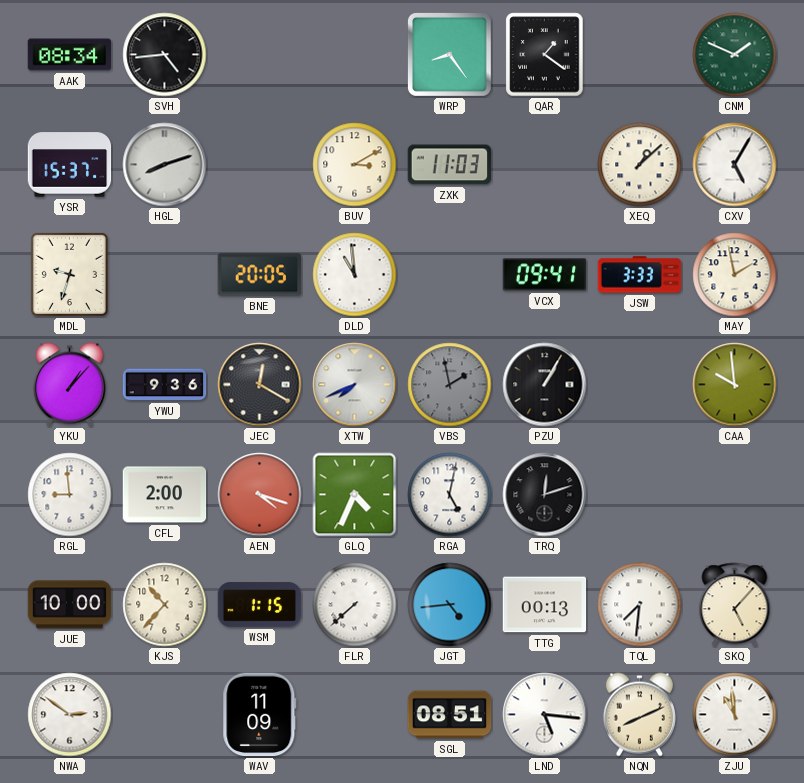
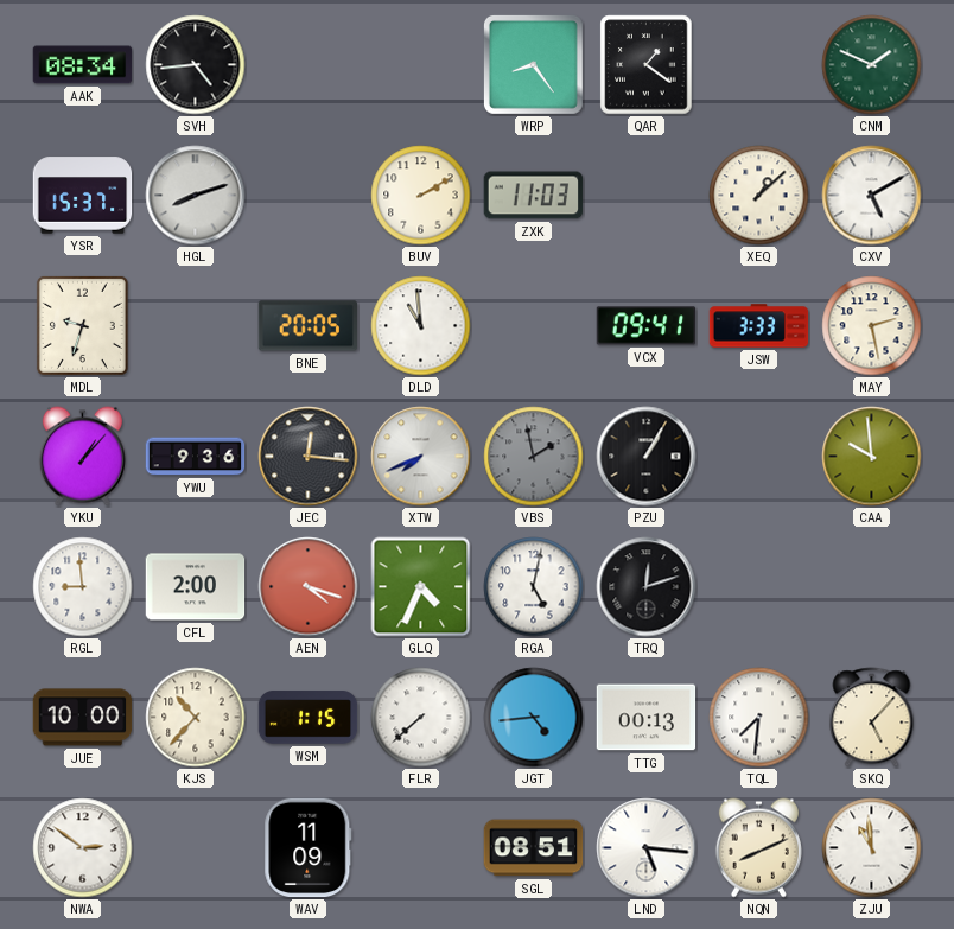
BUV: 3:10 -> 2:10 (421, 196)
CXV: 5:05 -> 5:10 (872, 196)
MAY: 1:58 -> 2:28 (872, 326)
JEC: 12:20 -> 12:16 (309, 457)
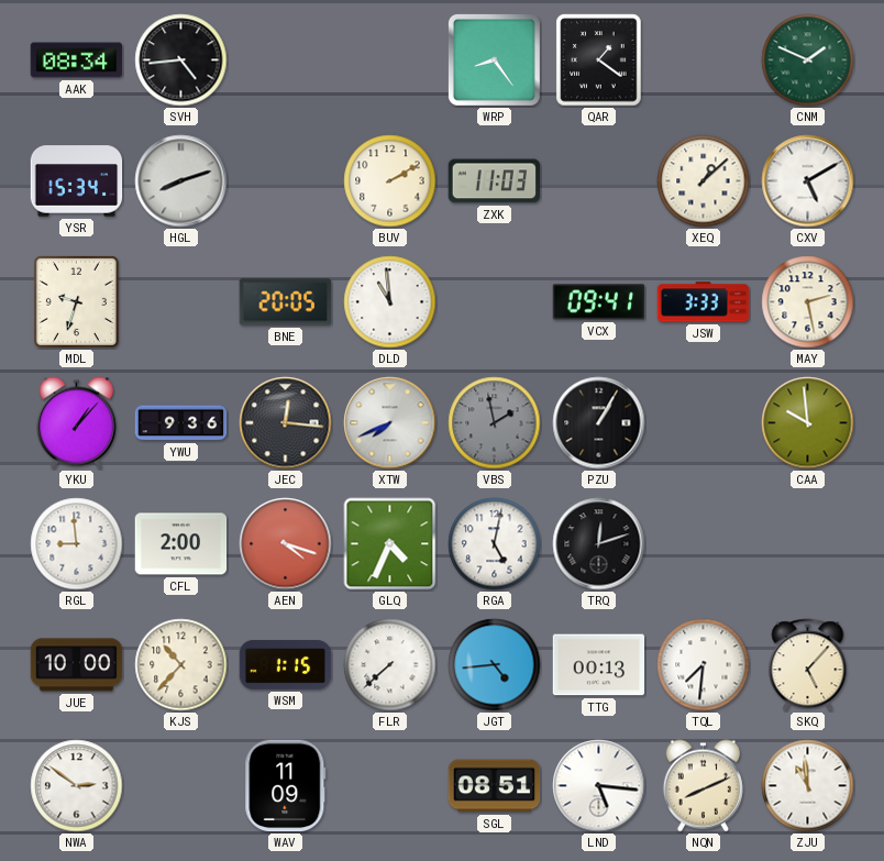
YSR: 15:37 -> 15:34 (77, 181)
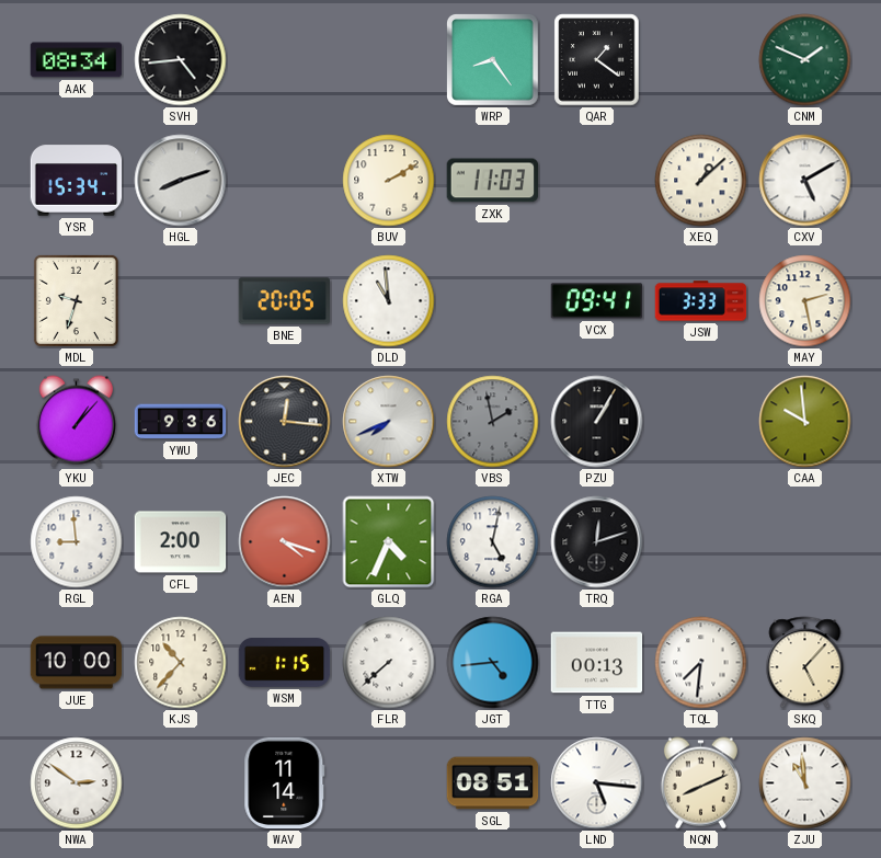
WAV: 11:09 -> 11:14 (285, 783)
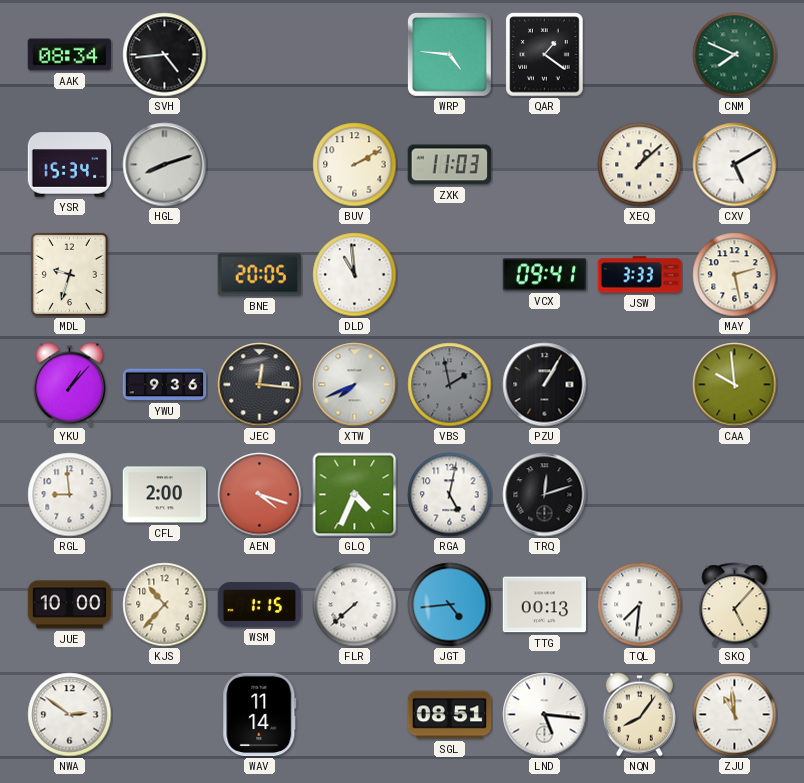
WRP: 8:24 -> 4:46 (449, 54)
CNM: 1:49 -> 7:49 (735, 55)
NQN: 8:11 -> 8:06 (639, 715)
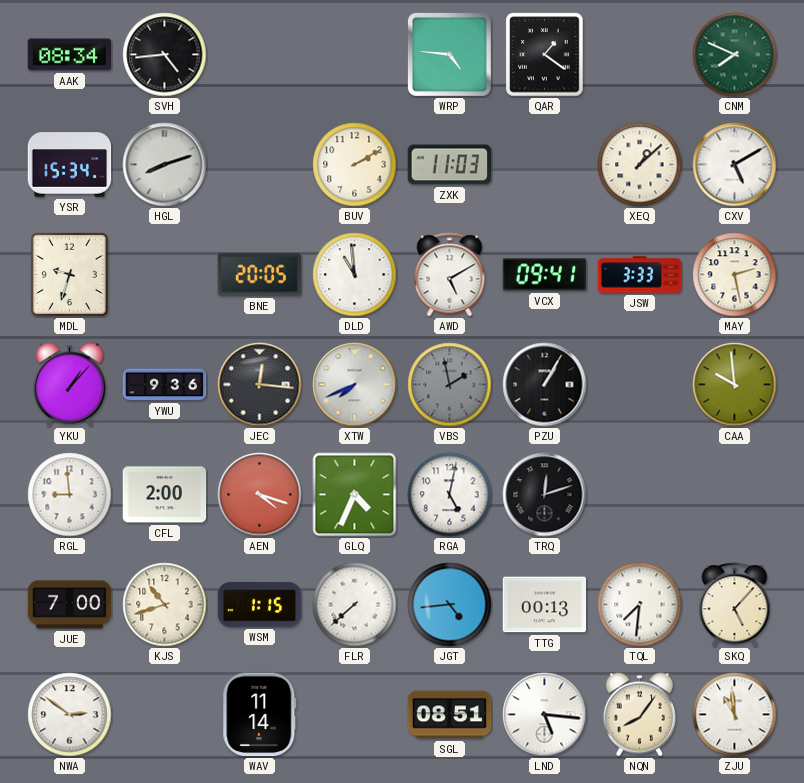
AWD: none -> 5:10 (450, 275)
JUE: 10:00 -> 7:00 (70, 605)
KJS: 10:37 -> 10:42 (165, 605)
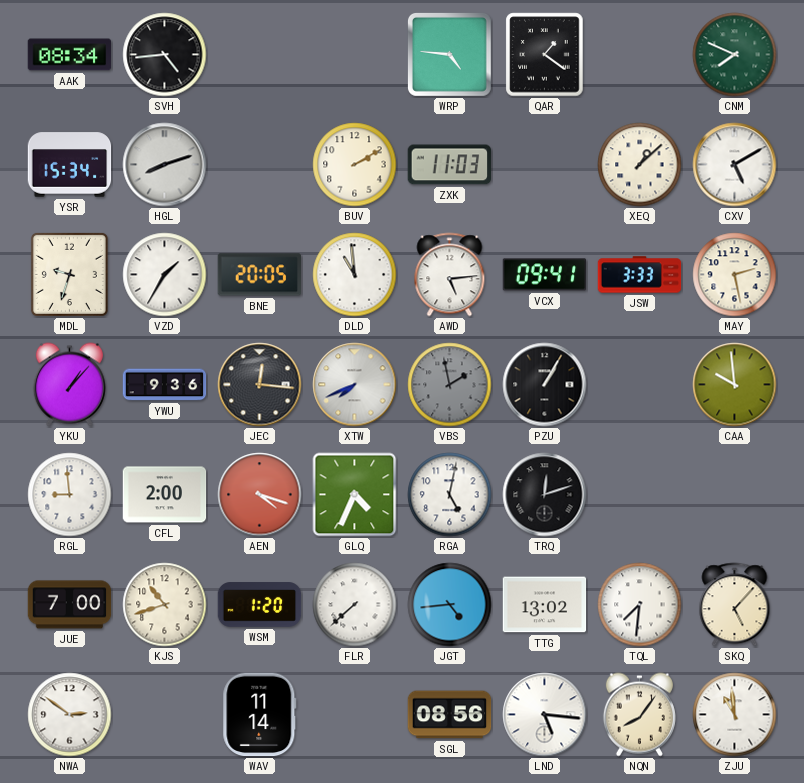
VZD: none -> 1:35 (165, 275)
AWD: 5:10 -> 5:14 (450, 275)
WSM: 1:15 -> 1:20 (260, 605)
TTG: 00:13 -> 13:02 (545, 605)
SGL: 08:51 -> 08:56 (450, 715)
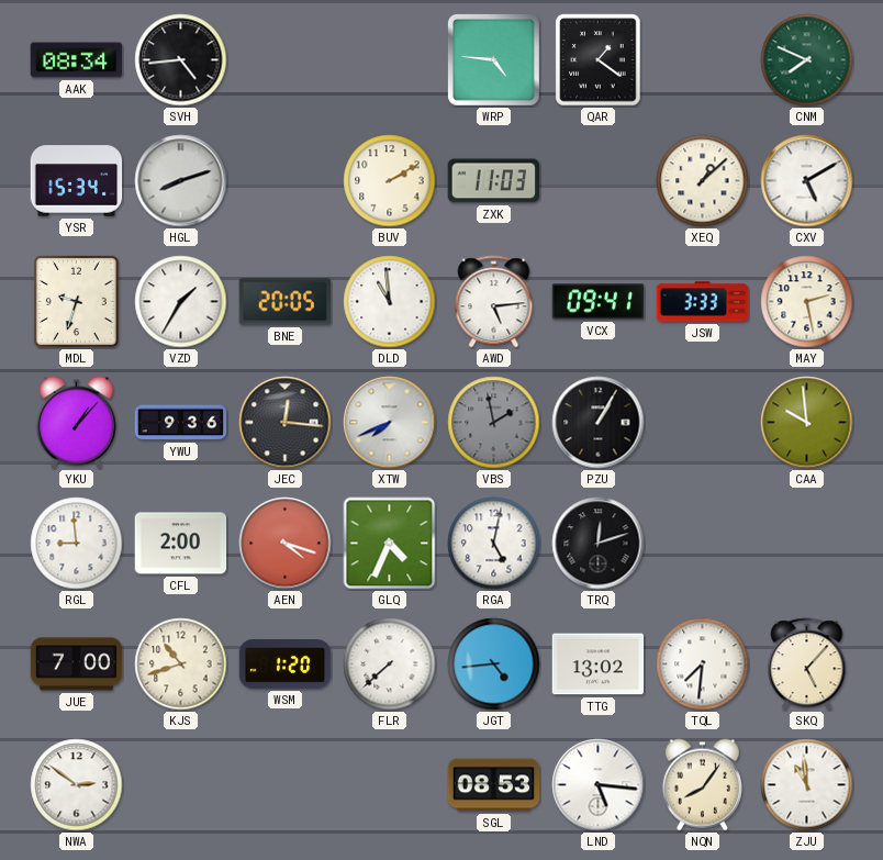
WAV: 11:14 -> none (260, 715)
SGL: 08:56 -> 08:53 (494, 785)
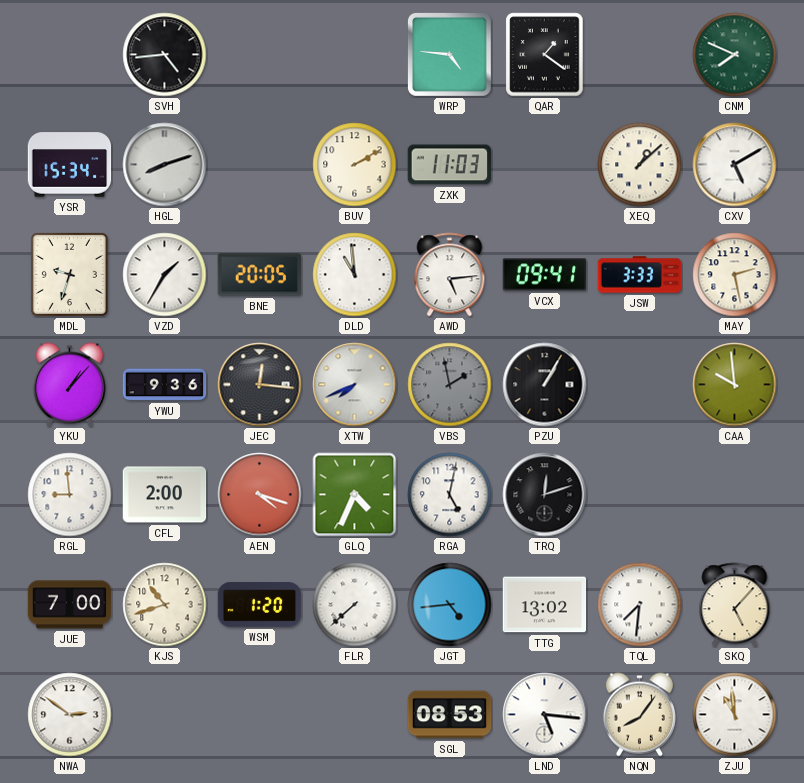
AAK: 08:34 -> none (77, 60)
